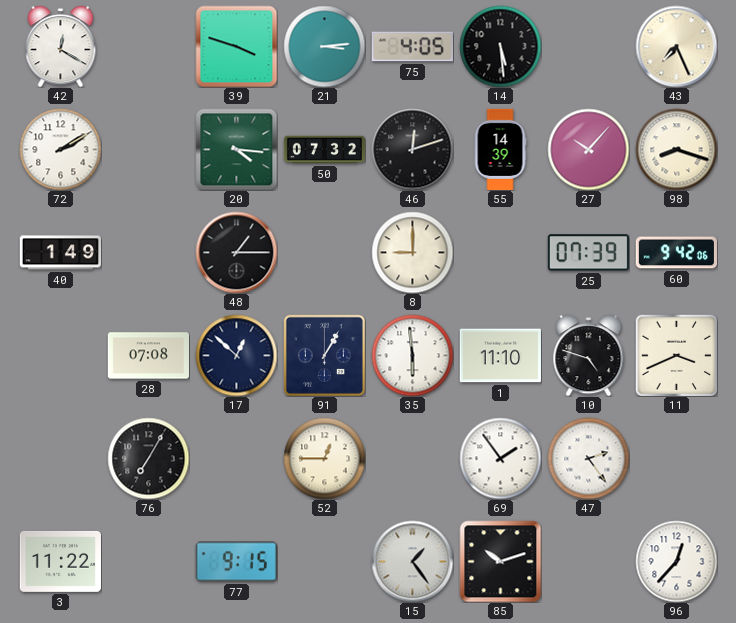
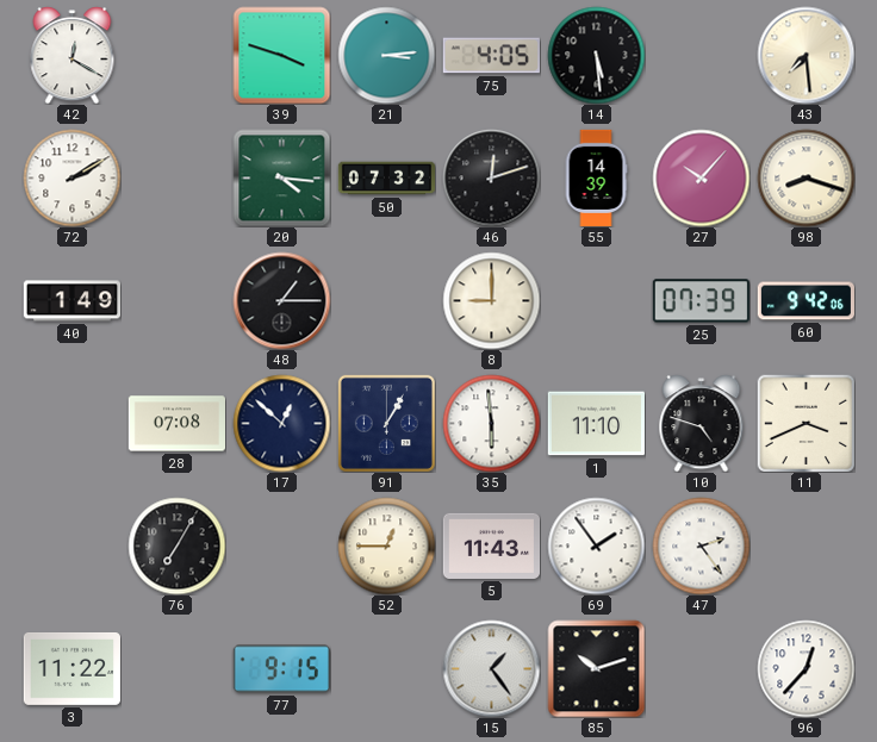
43: 7:26 -> 7:29 (806, 55)
5: none -> 11:43 (491, 545)
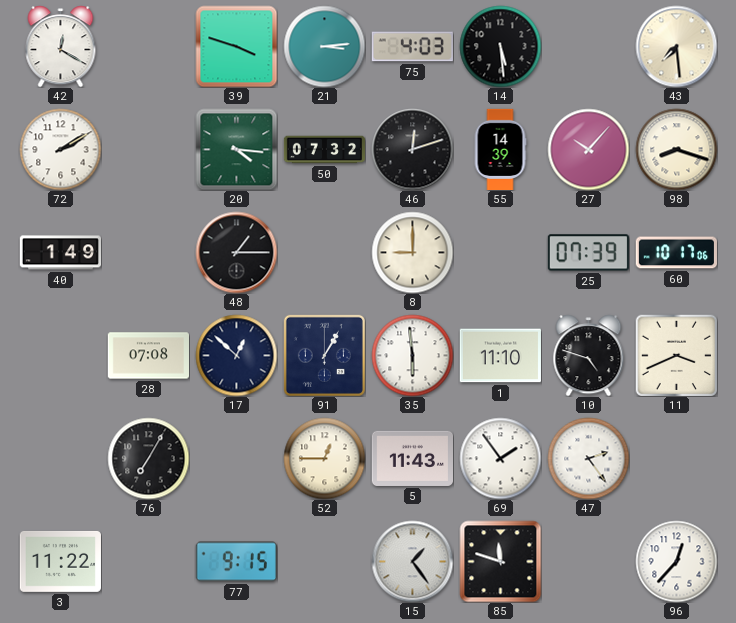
75: 4:05 -> 4:03 (412, 47)
60: 9:42 -> 10:17 (676, 253)
85: 10:12 -> 11:48 (500, 561)
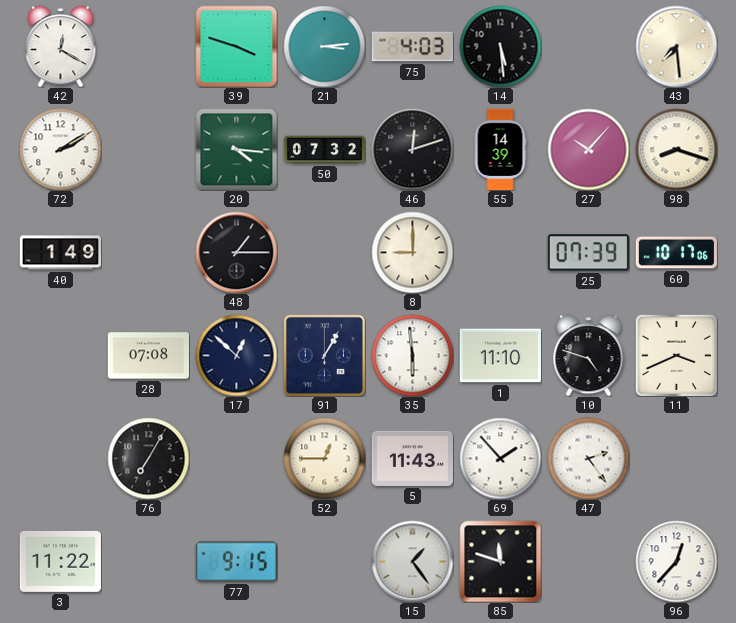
69: 1:54 -> 1:53 (500, 458)
